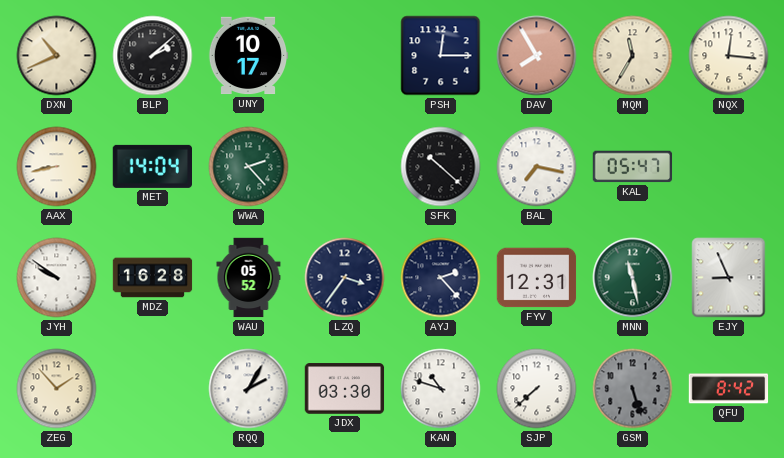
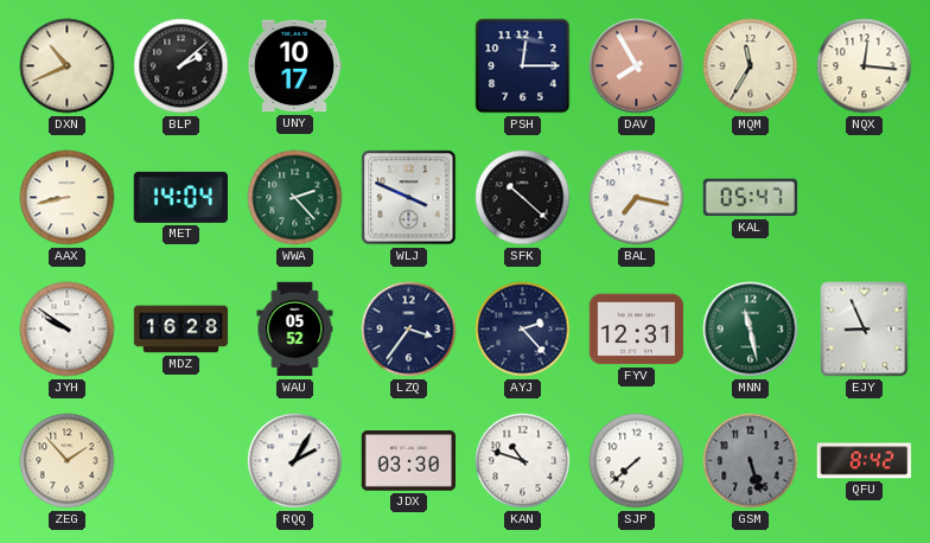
WLJ: none -> 3:49 (409, 198)
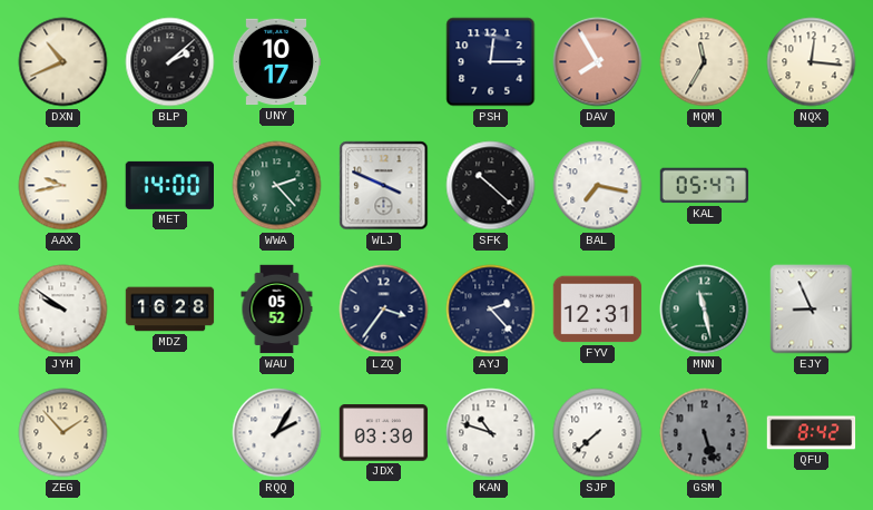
AAX: 8:43 -> 9:43 (63, 186)
MET: 14:04 -> 14:00 (169, 185)
